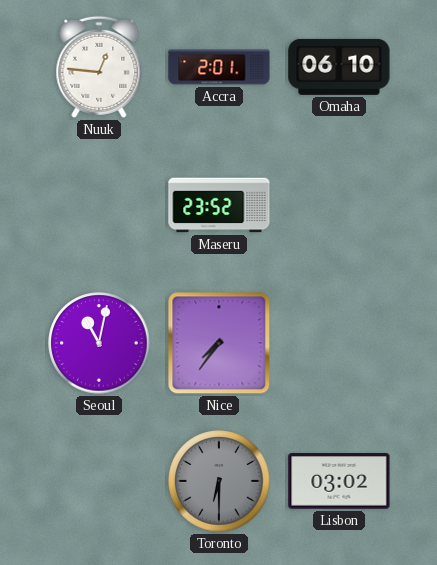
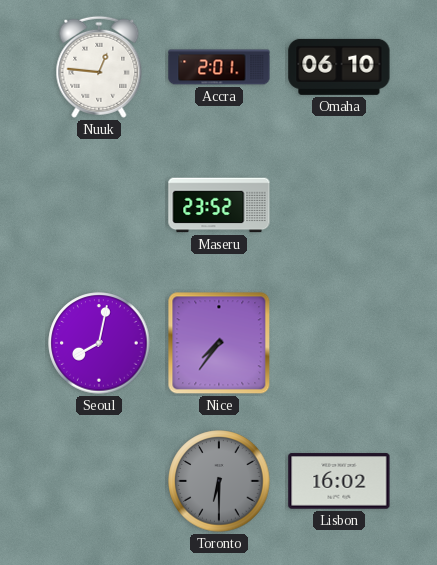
Seoul: 11:02 -> 8:02 (99, 343)
Lisbon: 03:02 -> 16:02 (339, 481)
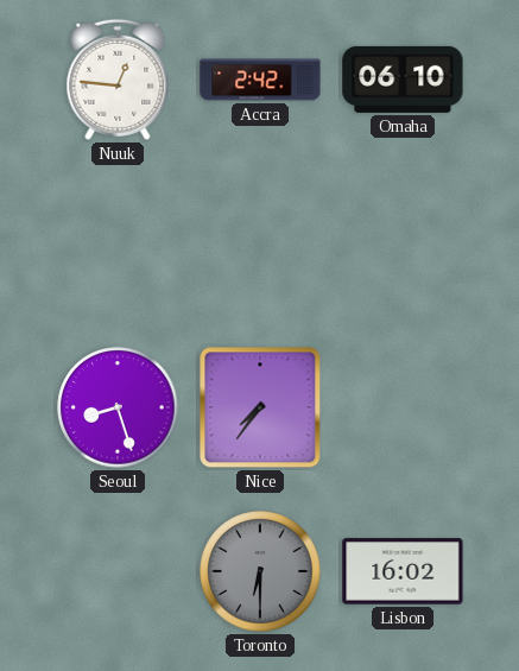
Accra: 2:01 -> 2:42 (260, 80)
Maseru: 23:52 -> none (219, 205)
Seoul: 8:02 -> 8:27 (118, 407)
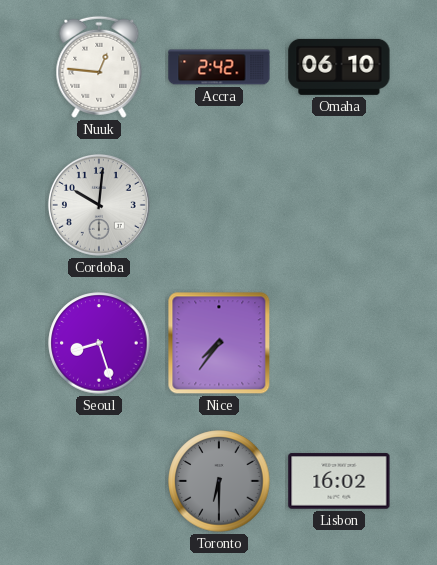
Cordoba: none -> 10:01 (99, 205)
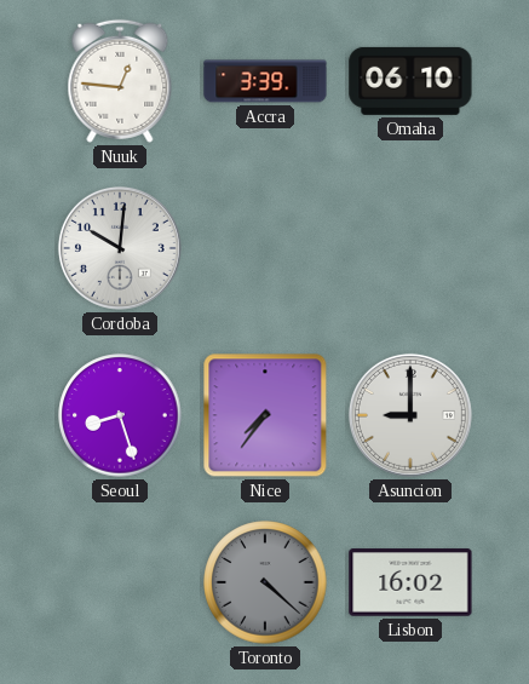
Accra: 2:42 -> 3:39 (265, 81)
Asuncion: none -> 9:00 (410, 415)
Toronto: 6:30 -> 4:22 (265, 582)
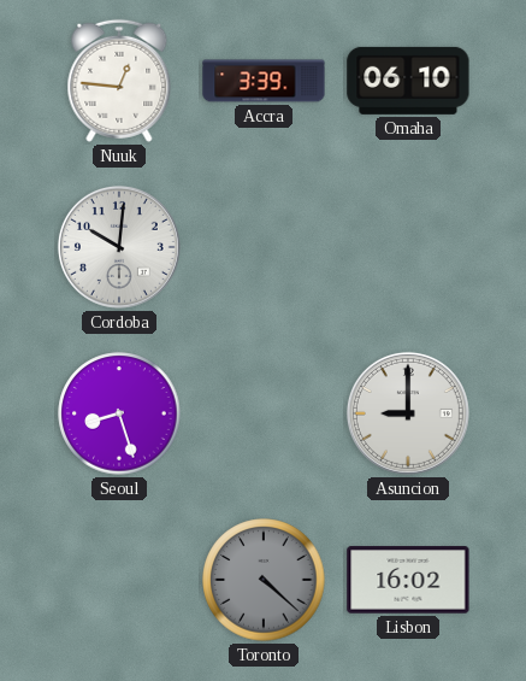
Nice: 7:36 -> none (265, 415)
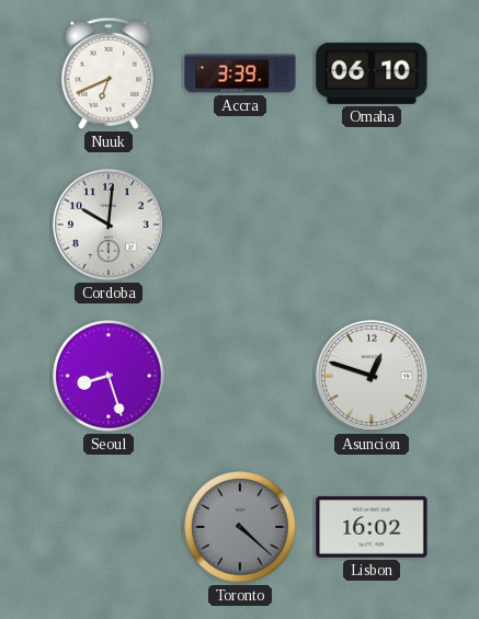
Nuuk: 12:46 -> 6:41 (109, 73)
Asuncion: 9:00 -> 12:48 (372, 376)
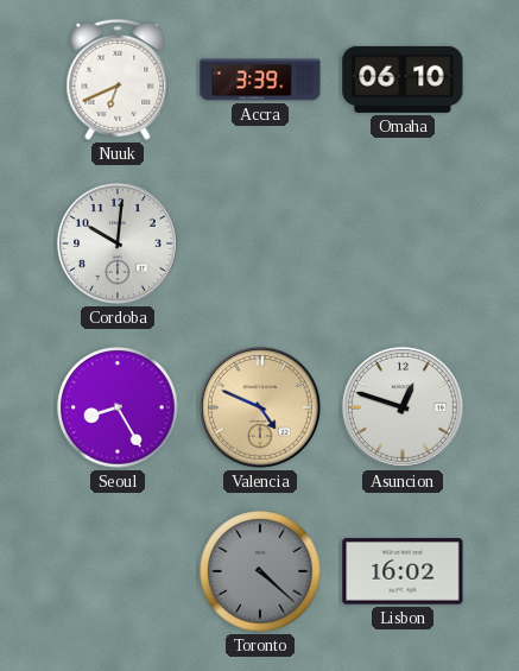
Seoul: 8:27 -> 8:25 (118, 407)
Valencia: none -> 4:49 (260, 407)
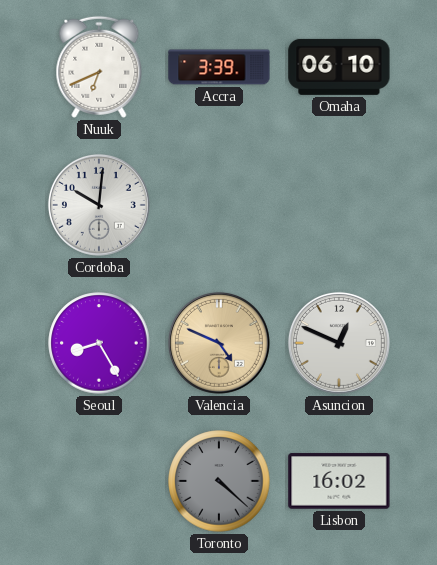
Asuncion: 12:48 -> 12:49 (339, 343)
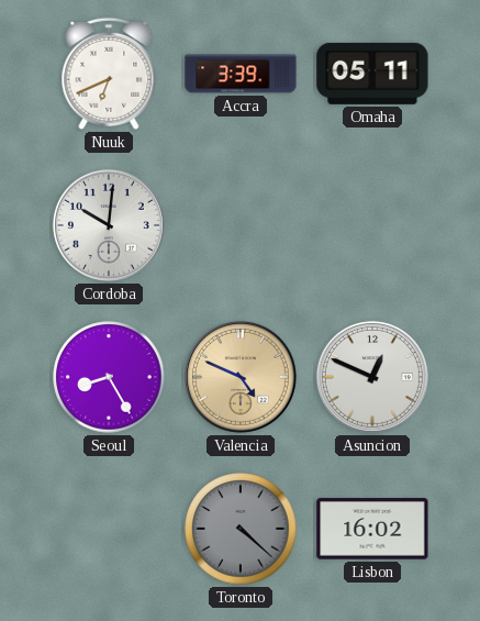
Omaha: 06:10 -> 05:11 (372, 74)
